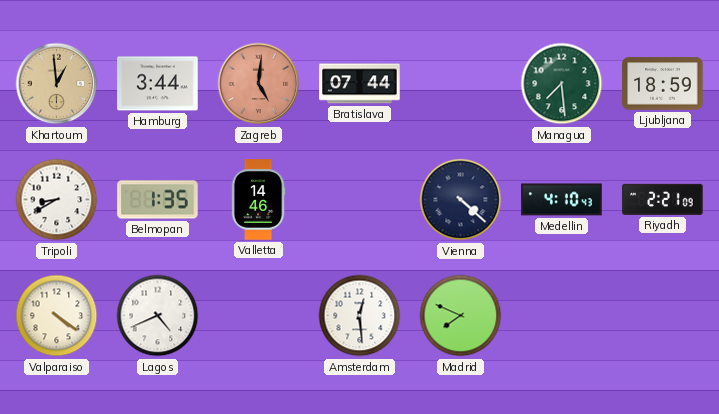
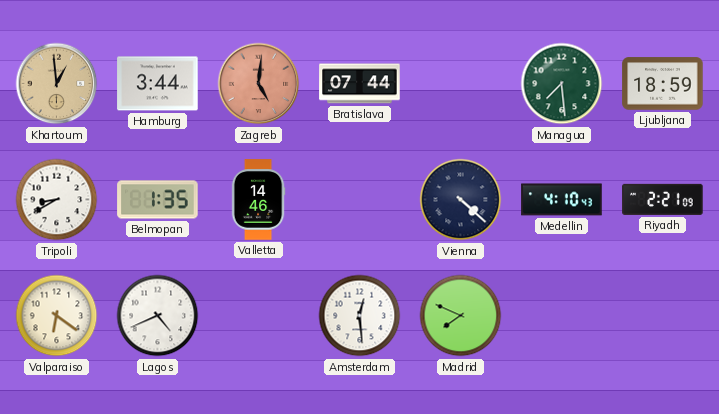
Valparaiso: 4:21 -> 6:21 (57, 316)
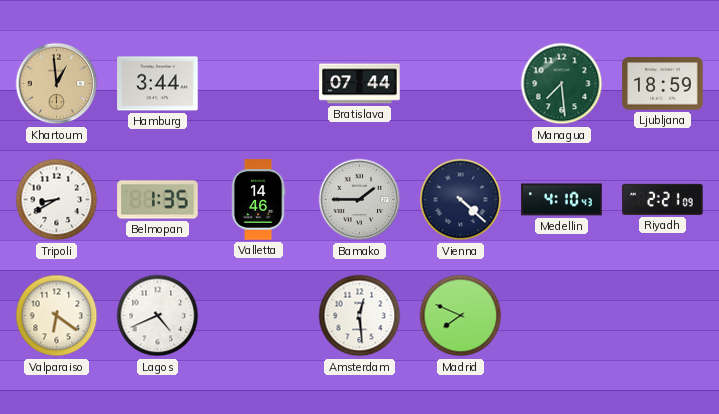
Zagreb: 5:01 -> none (259, 84)
Bamako: none -> 1:45 (360, 200)
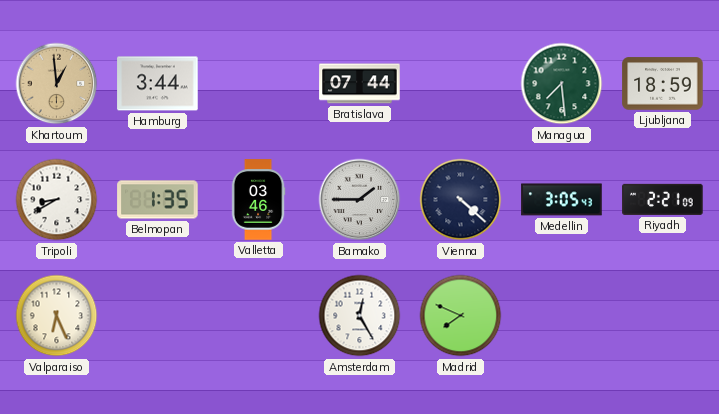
Valletta: 14:46 -> 03:46 (258, 200)
Medellin: 4:10 -> 3:05 (562, 200)
Valparaiso: 6:21 -> 6:26 (57, 316)
Lagos: 4:41 -> none (158, 316)
Amsterdam: 12:29 -> 12:25 (360, 316)
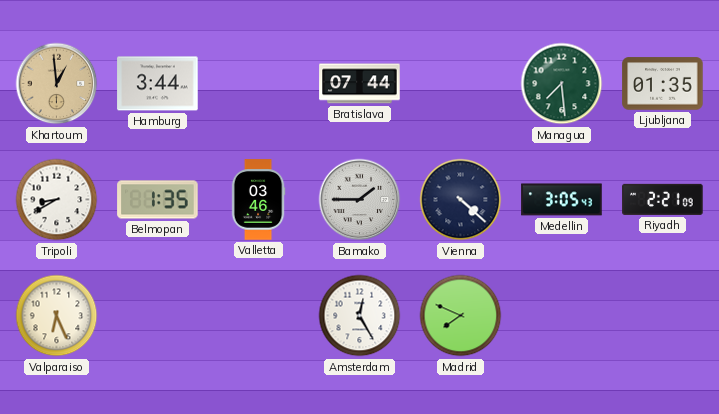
Ljubljana: 18:59 -> 01:35 (663, 84)
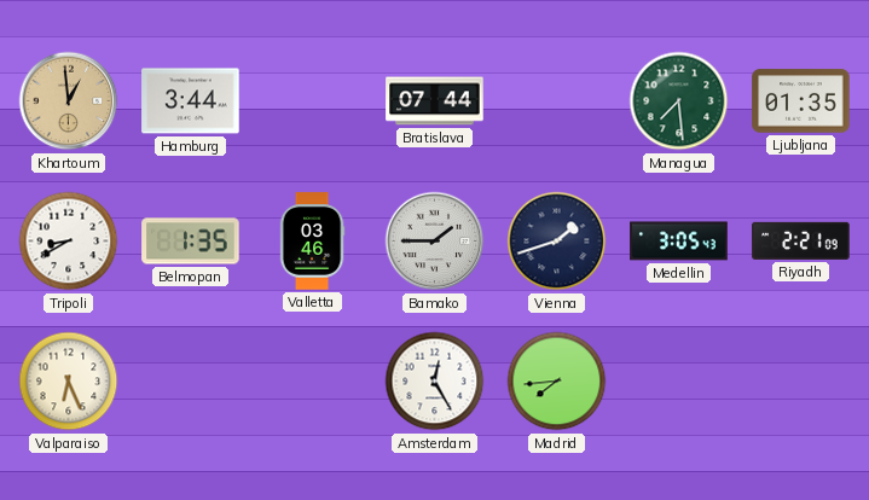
Vienna: 4:22 -> 1:42 (557, 242)
Madrid: 7:49 -> 7:44 (557, 382)
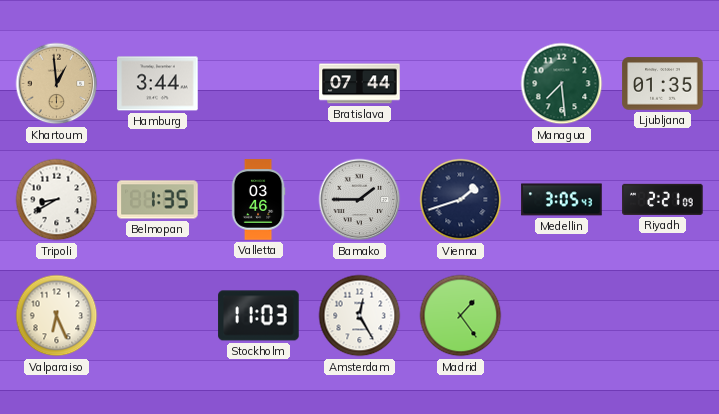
Stockholm: none -> 11:03 (259, 316)
Madrid: 7:44 -> 1:24 (461, 316)
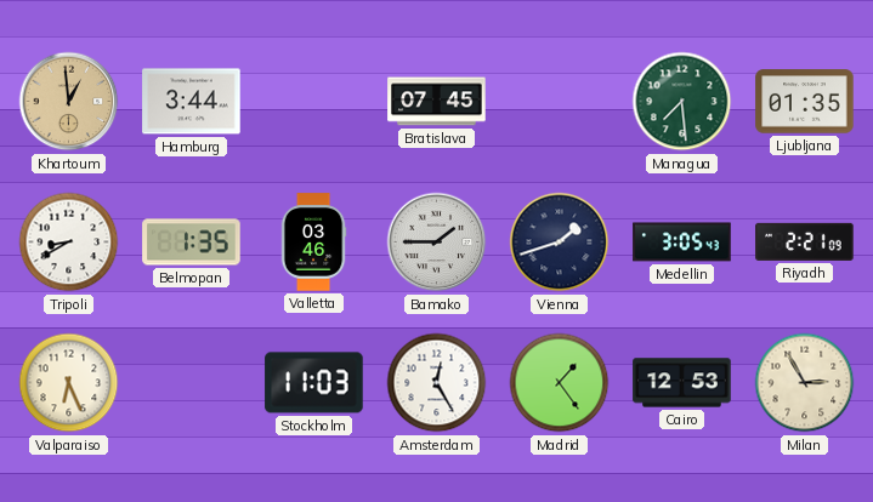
Bratislava: 07:44 -> 07:45 (437, 102)
Cairo: none -> 12:53 (682, 383)
Milan: none -> 2:55 (805, 383)
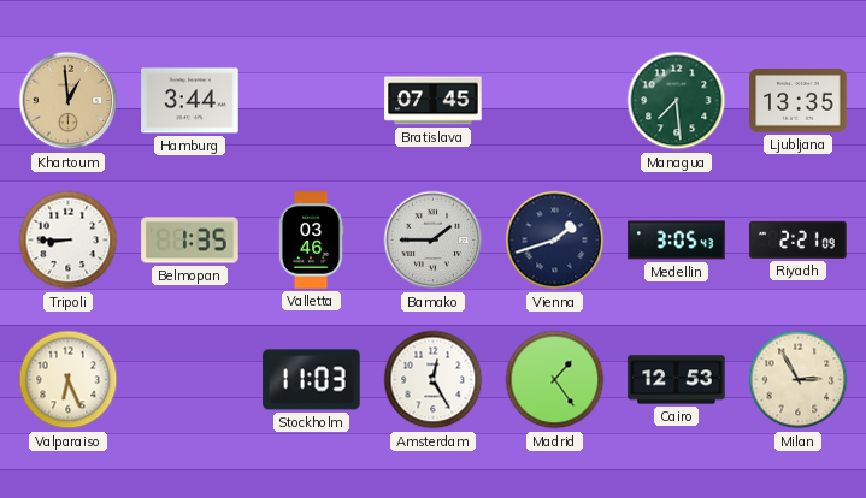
Ljubljana: 01:35 -> 13:35 (799, 101)
Tripoli: 8:40 -> 8:45 (69, 241)
